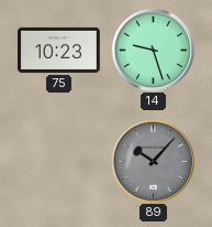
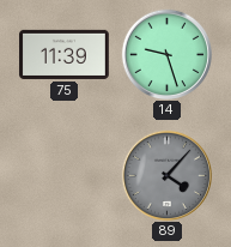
75: 10:23 -> 11:39 (65, 54)
89: 10:07 -> 4:07 (166, 175)
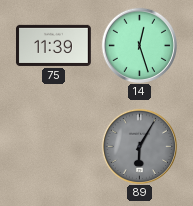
14: 9:27 -> 12:27 (139, 45)
89: 4:07 -> 6:05 (139, 146)
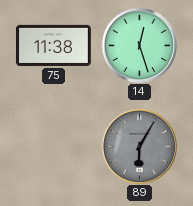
75: 11:39 -> 11:38 (54, 45)
